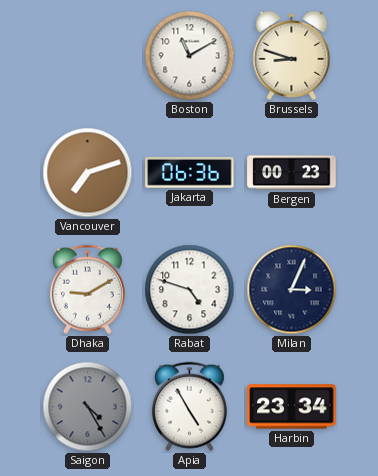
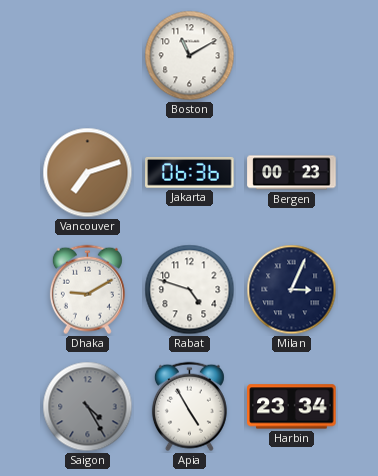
Brussels: 8:48 -> none (292, 55)
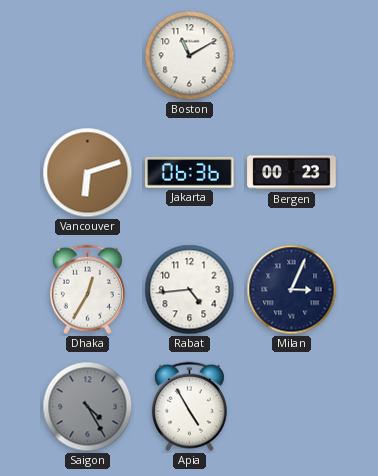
Vancouver: 7:12 -> 6:12 (88, 173)
Dhaka: 9:10 -> 12:35 (87, 290)
Rabat: 4:48 -> 4:44 (190, 290)
Harbin: 23:34 -> none (292, 407)
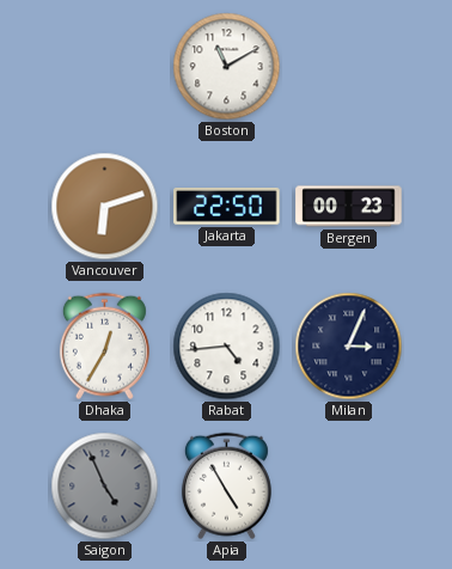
Jakarta: 06:36 -> 22:50 (227, 207)
Saigon: 4:25 -> 4:56 (105, 487)
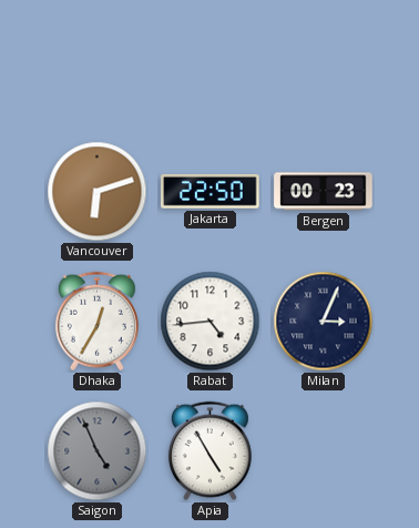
Boston: 11:10 -> none (227, 67)
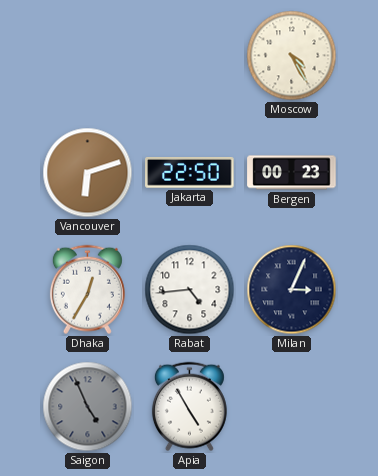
Moscow: none -> 4:25 (292, 56)
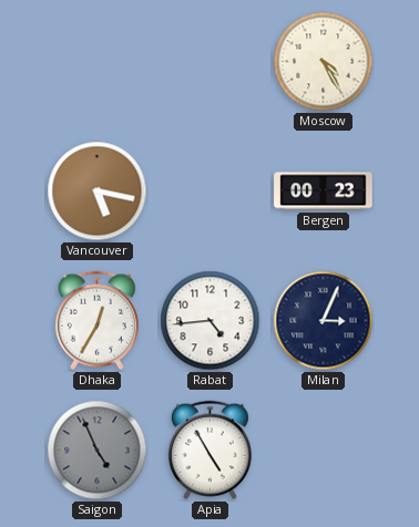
Vancouver: 6:12 -> 5:17 (98, 192)
Jakarta: 22:50 -> none (190, 173)
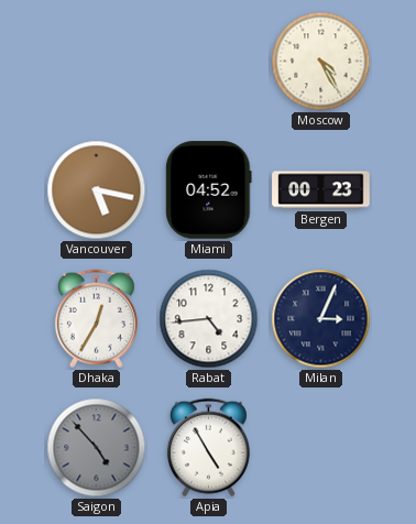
Miami: none -> 04:52 (209, 190)
Saigon: 4:56 -> 4:53 (97, 448)
